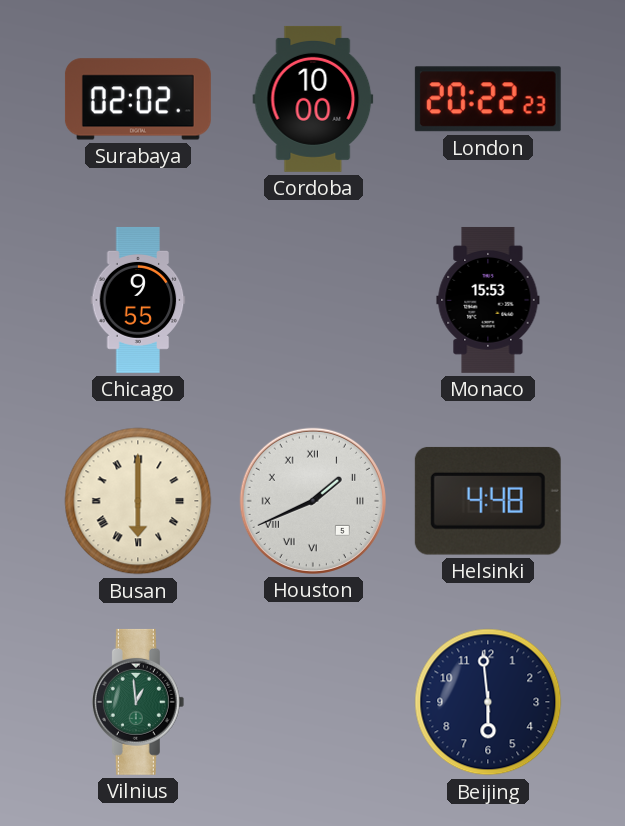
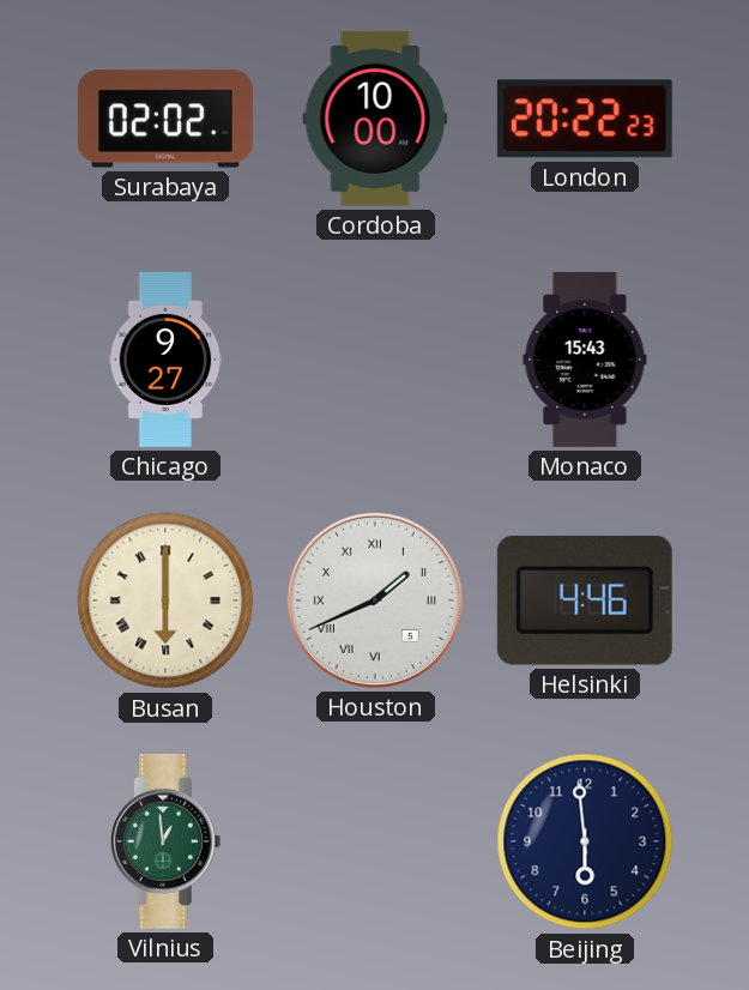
Chicago: 9:55 -> 9:27 (165, 360)
Monaco: 15:53 -> 15:43 (585, 360)
Helsinki: 4:48 -> 4:46 (585, 600)
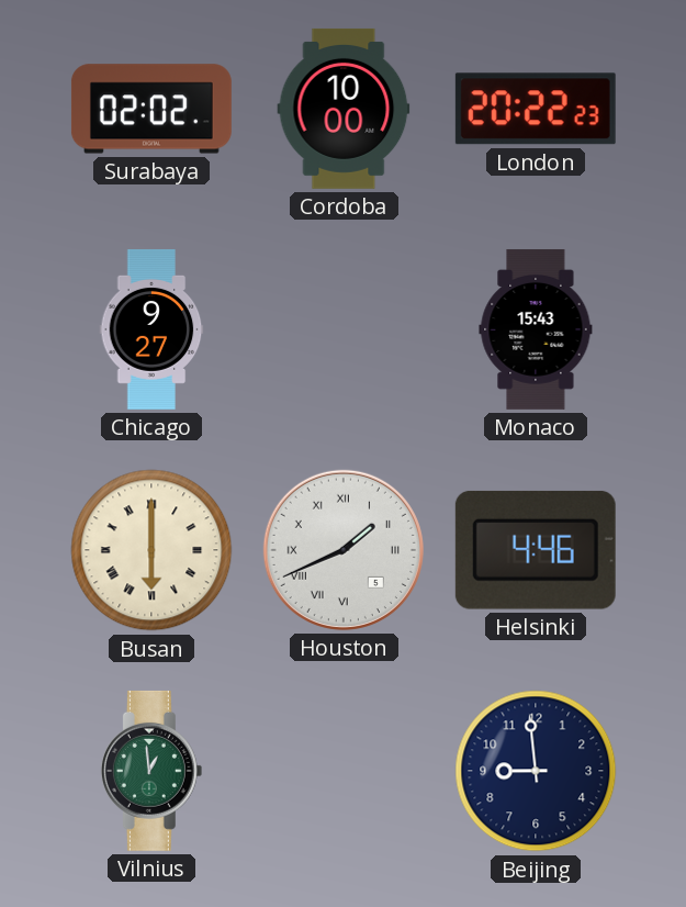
Beijing: 5:59 -> 8:59 (536, 771)
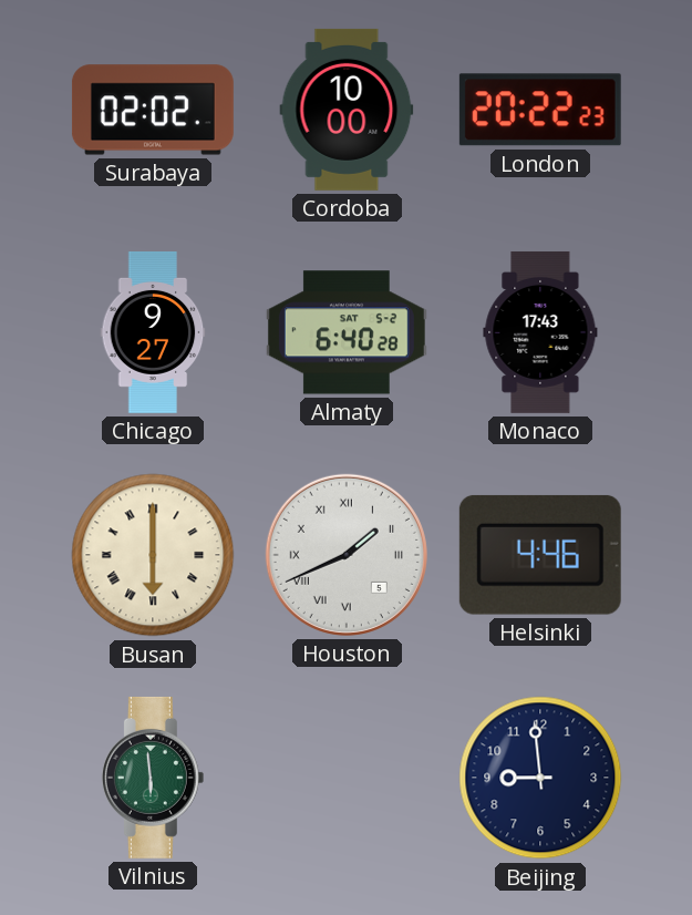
Almaty: none -> 6:40 (347, 332)
Monaco: 15:43 -> 17:43 (540, 332)
Vilnius: 12:59 -> 5:59 (153, 778)
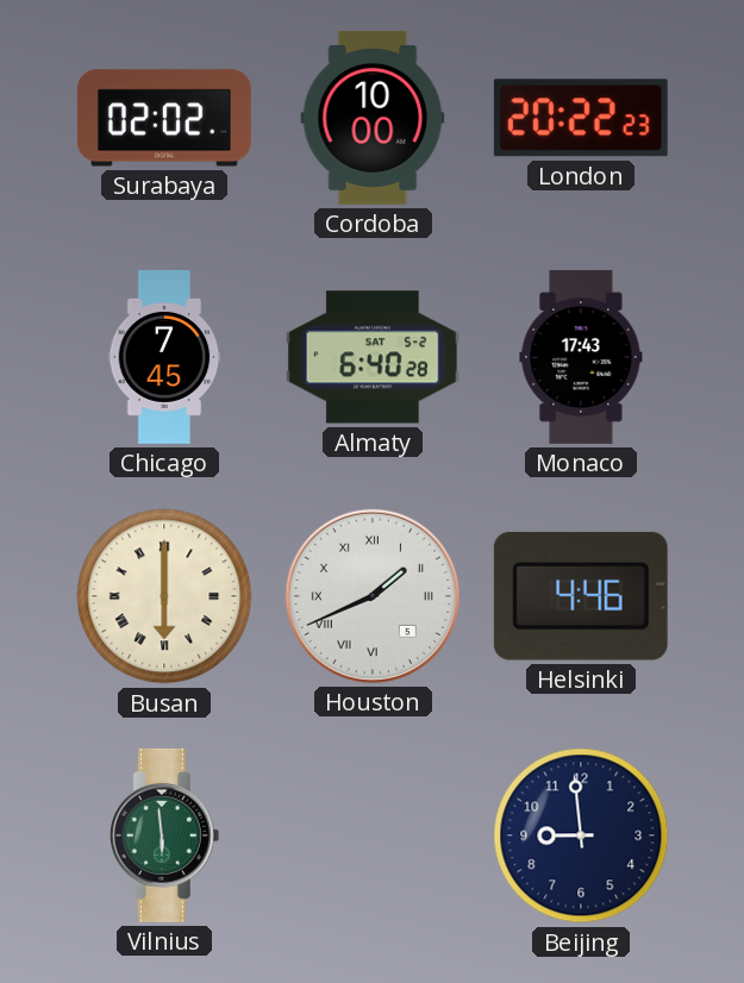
Chicago: 9:27 -> 7:45 (164, 357)
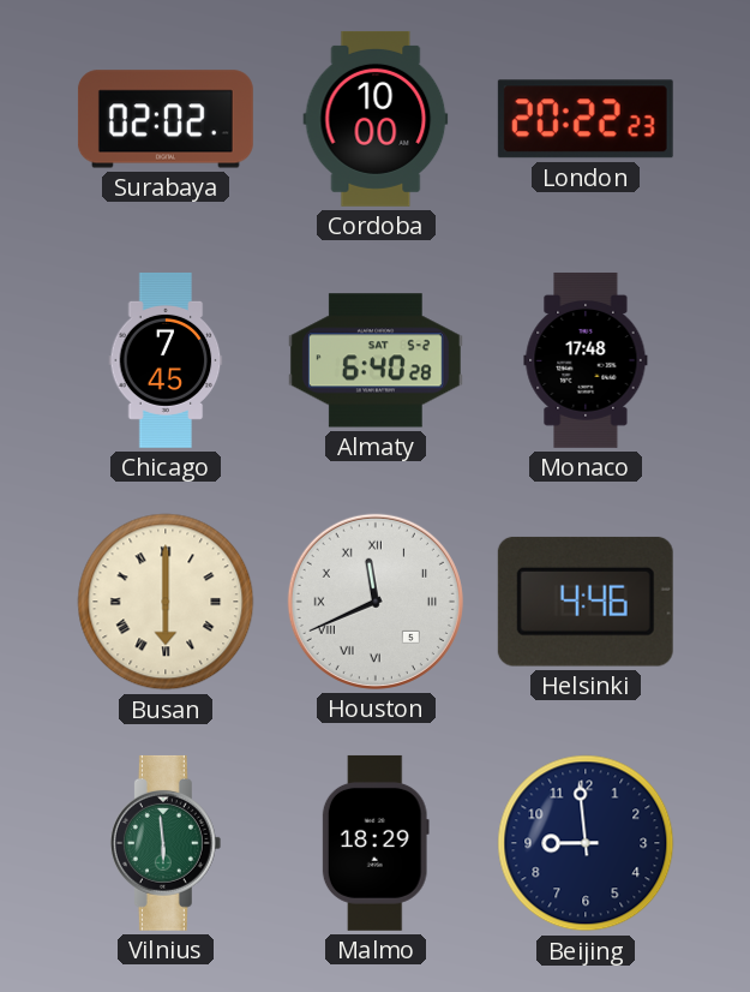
Monaco: 17:43 -> 17:48 (586, 360)
Houston: 1:41 -> 11:41 (376, 602)
Malmo: none -> 18:29 (376, 843)
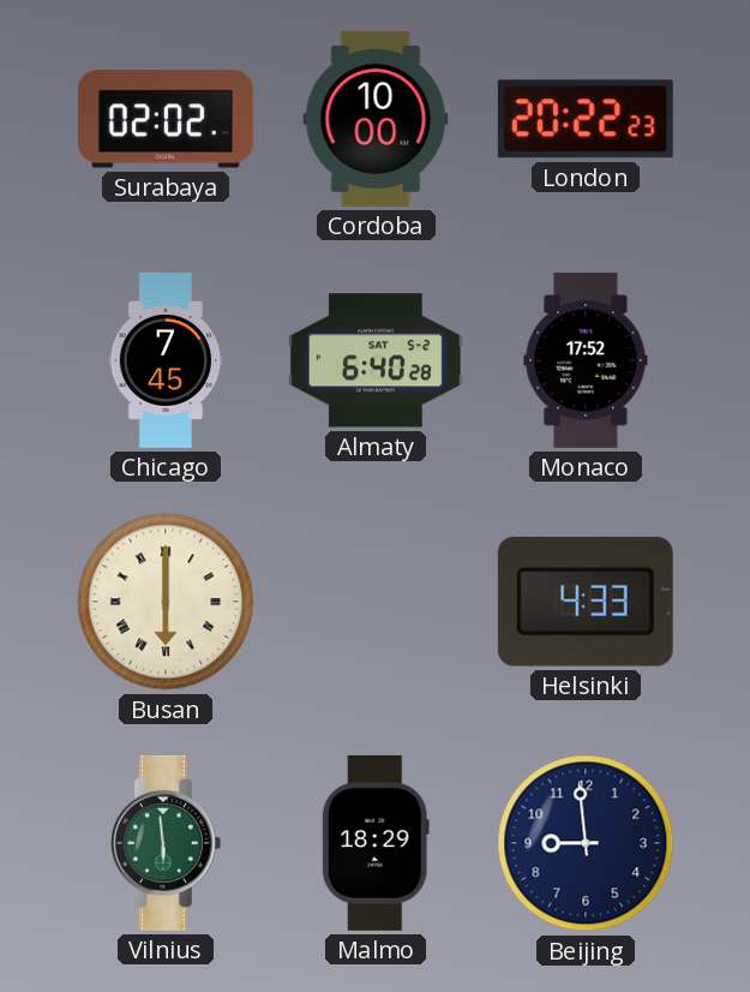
Monaco: 17:48 -> 17:52 (586, 360)
Houston: 11:41 -> none (376, 602)
Helsinki: 4:46 -> 4:33 (586, 602)
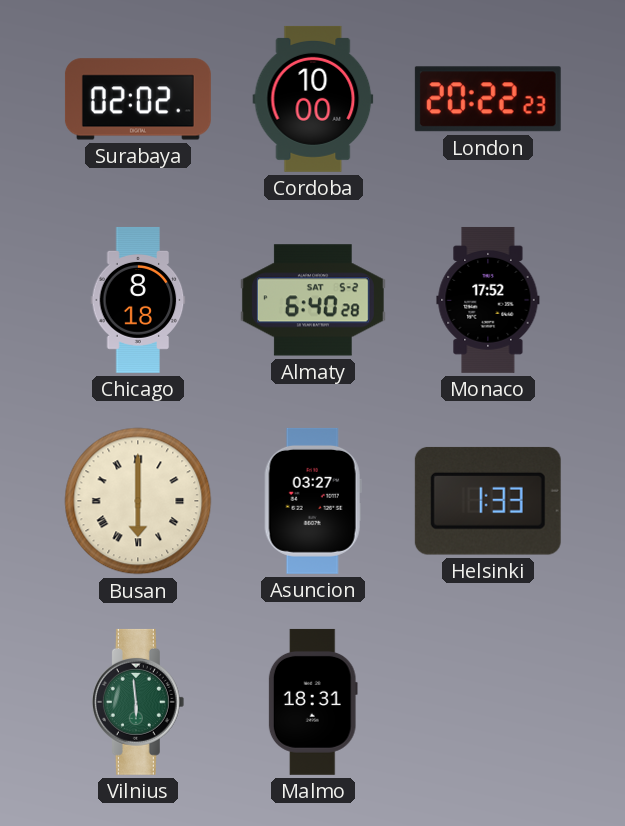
Chicago: 7:45 -> 8:18 (138, 300)
Asuncion: none -> 03:27 (313, 501)
Helsinki: 4:33 -> 1:33 (488, 501)
Malmo: 18:29 -> 18:31 (313, 702)
Beijing: 8:59 -> none (586, 843)
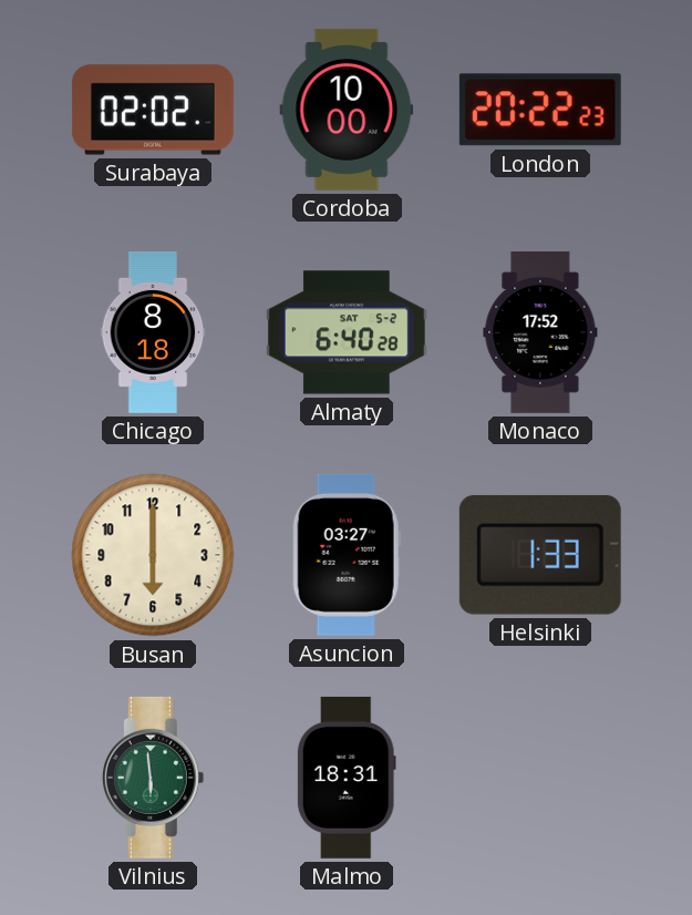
Busan numerals: Roman -> Arabic (153, 555)
